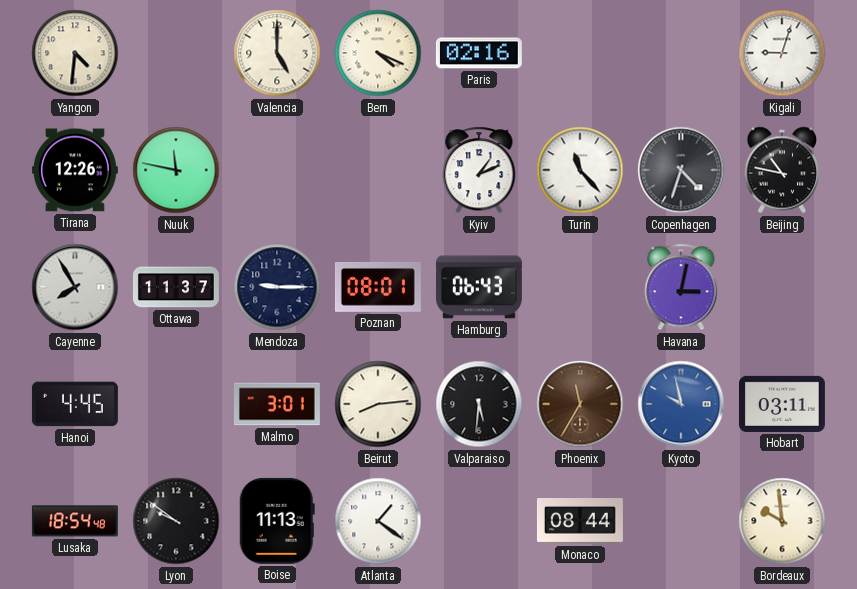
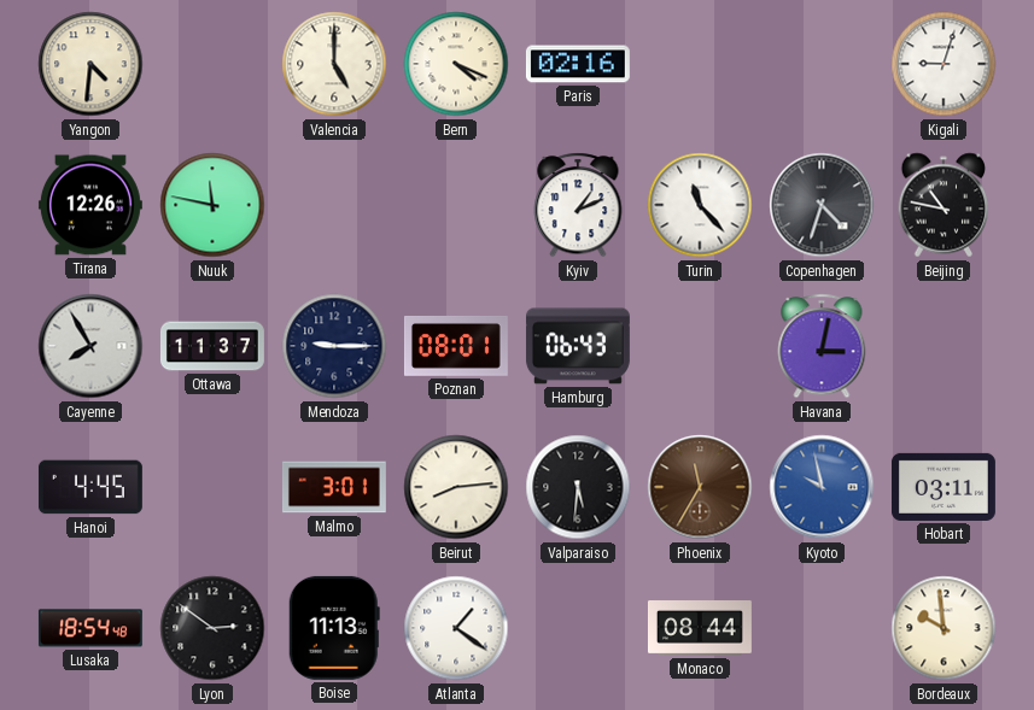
Lyon: 9:51 -> 2:51 (212, 628)
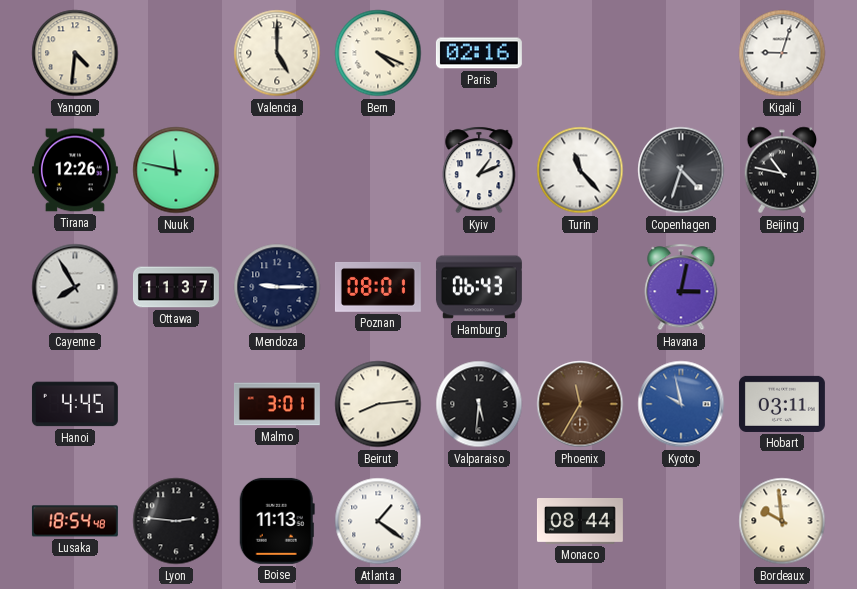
Lyon: 2:51 -> 2:46 (176, 521)
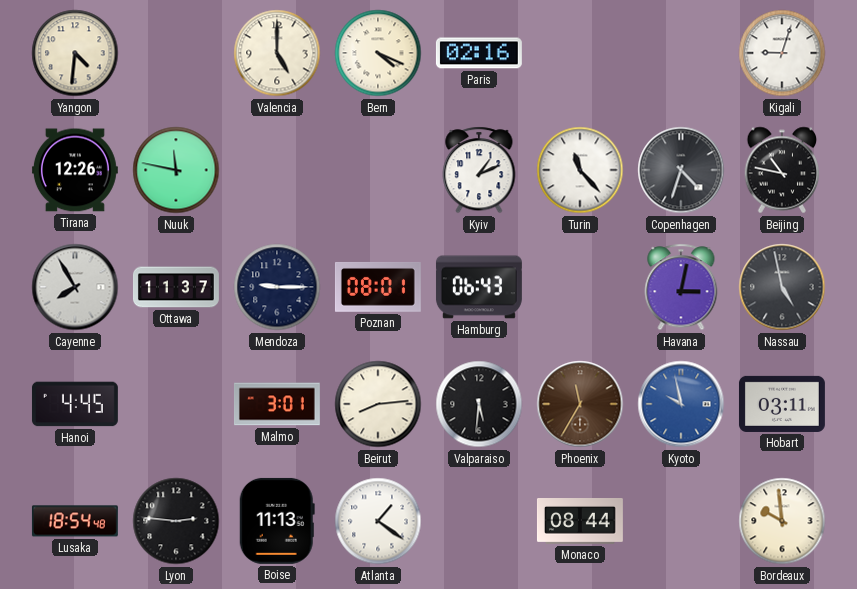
Nassau: none -> 4:58 (782, 287)
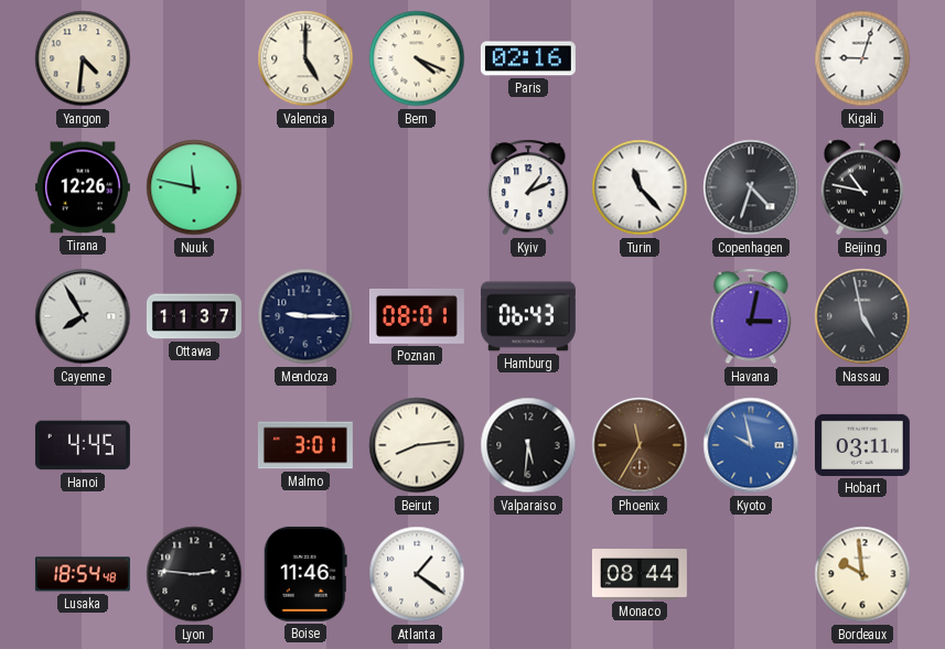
Boise: 11:13 -> 11:46 (305, 574)
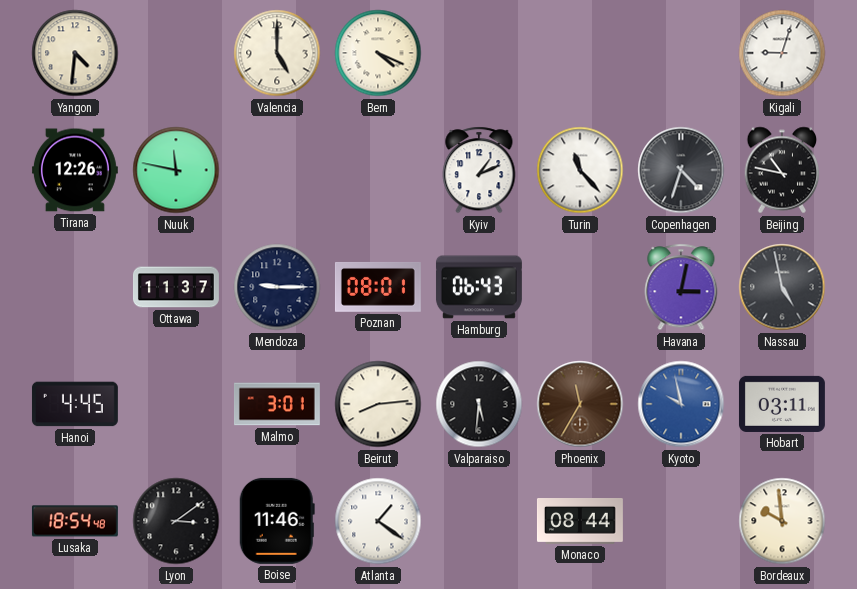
Paris: 02:16 -> none (528, 58)
Cayenne: 7:55 -> none (83, 316)
Lyon: 2:46 -> 3:09 (176, 521)
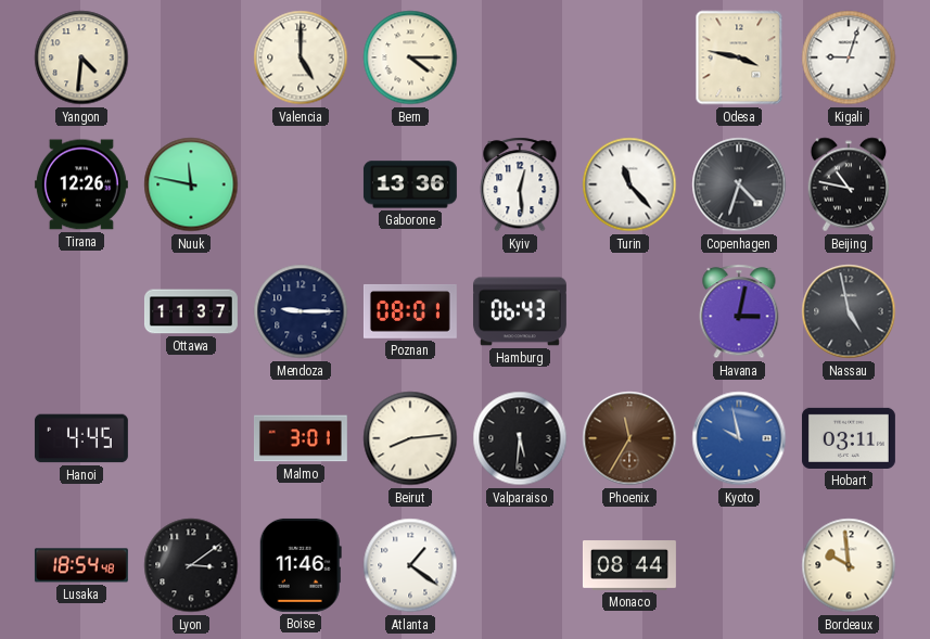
Bern: 4:19 -> 4:15 (410, 57)
Odesa: none -> 3:47 (739, 57)
Gaborone: none -> 13:36 (410, 184)
Kyiv: 1:11 -> 12:29 (520, 184)
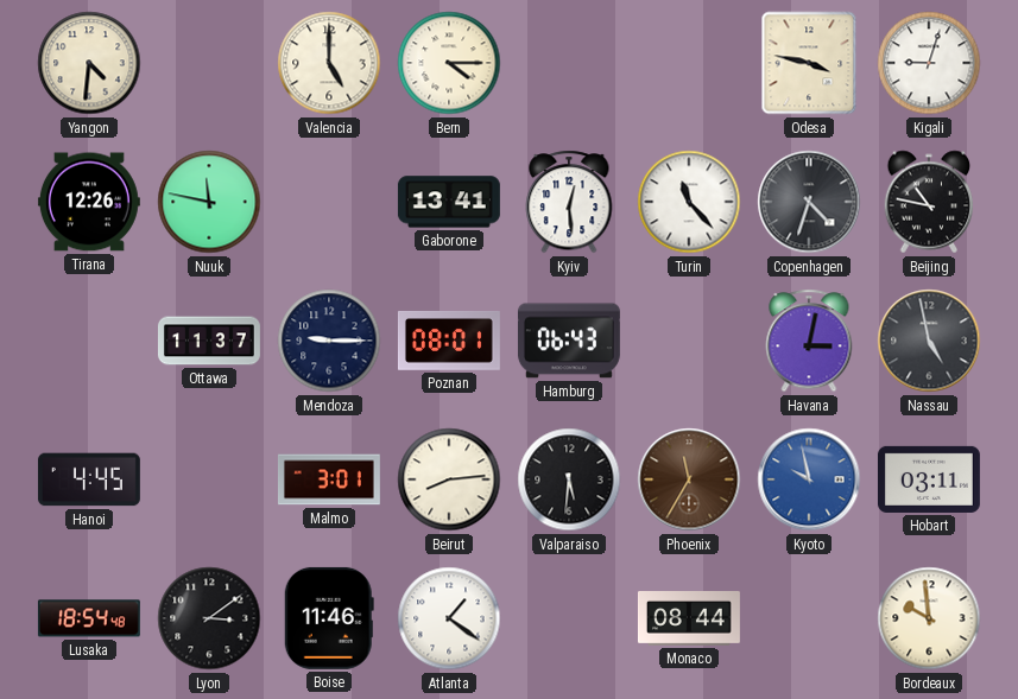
Gaborone: 13:36 -> 13:41 (449, 202)
